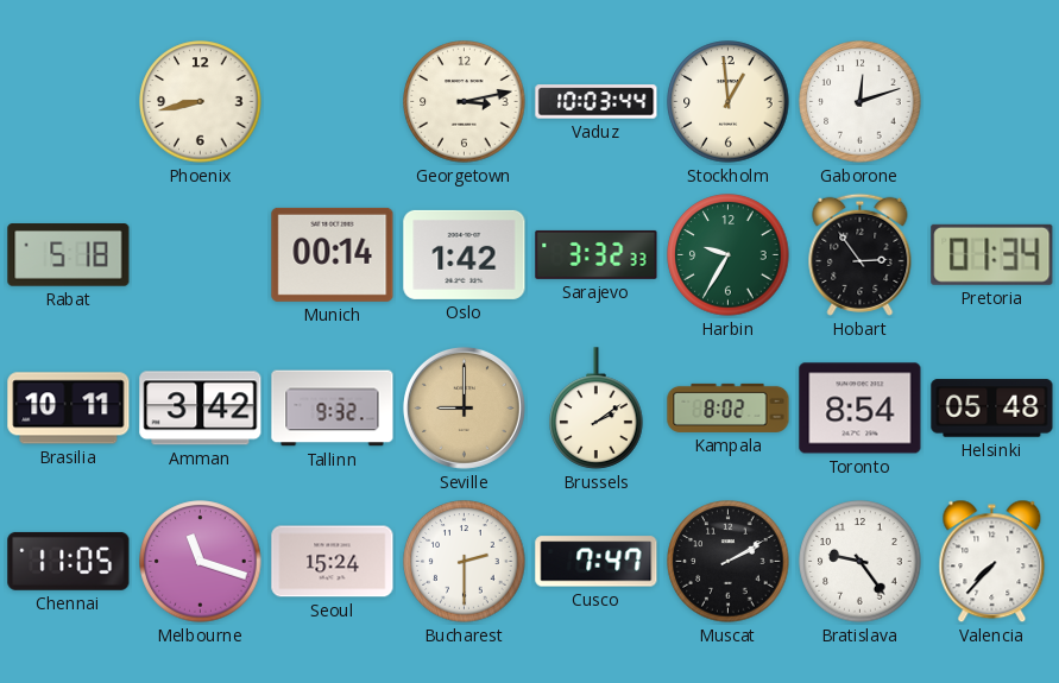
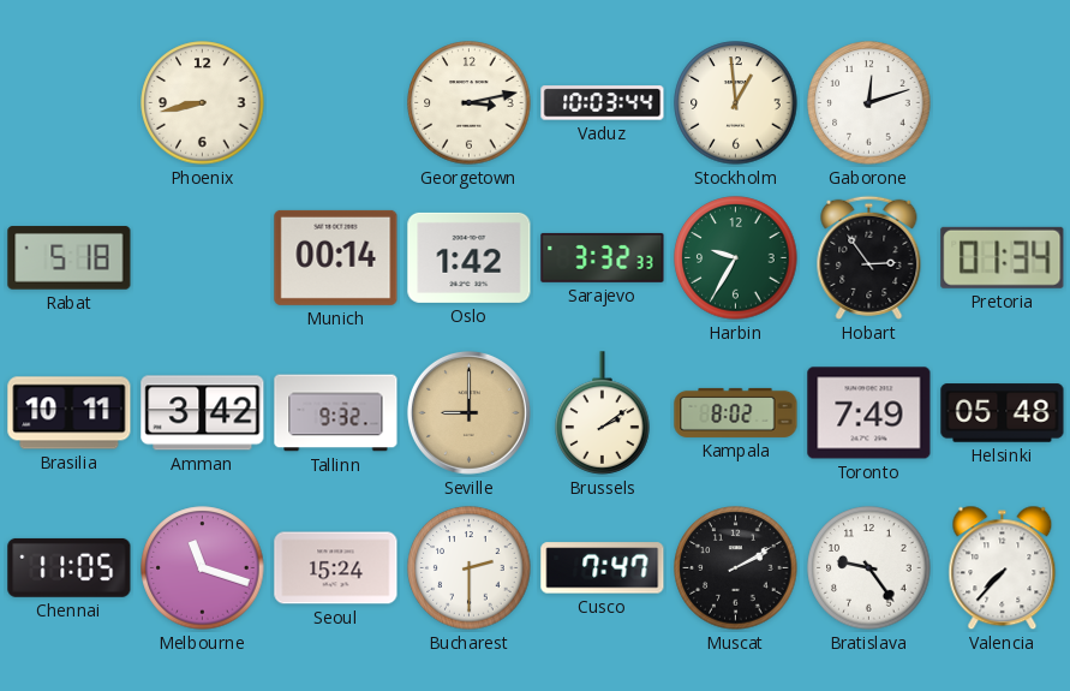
Toronto: 8:54 -> 7:49 (869, 413)
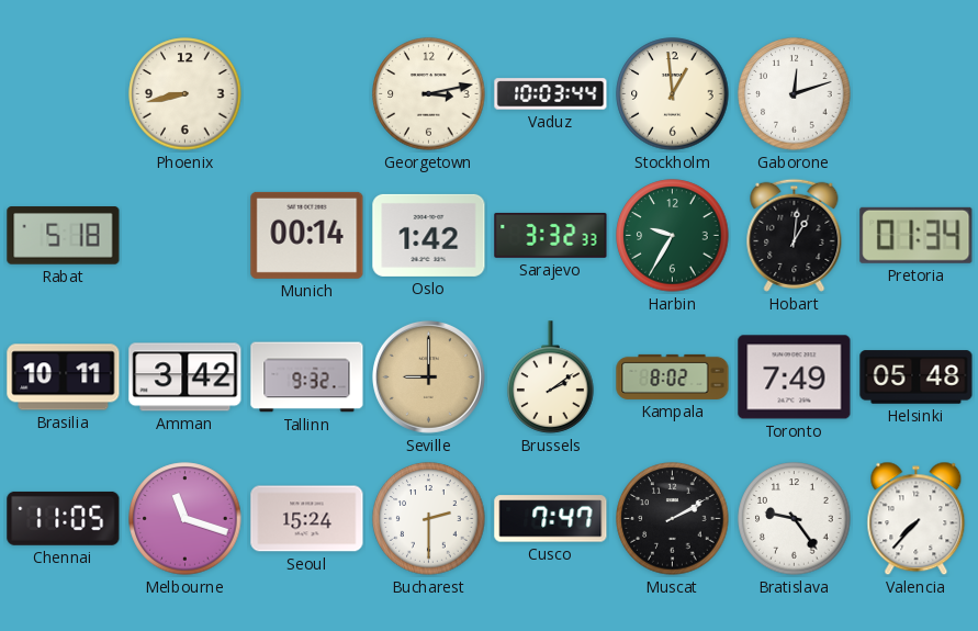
Hobart: 2:54 -> 1:01 (795, 235)
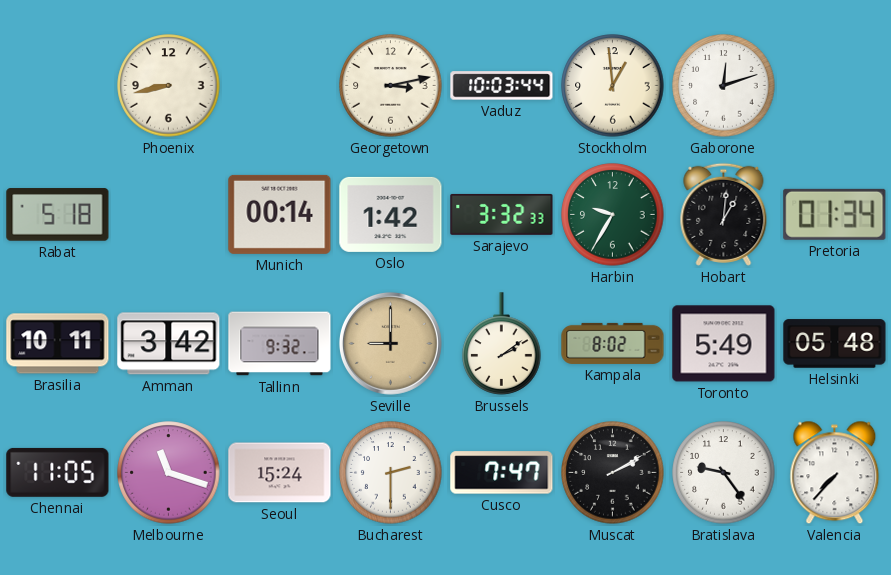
Toronto: 7:49 -> 5:49 (724, 344)
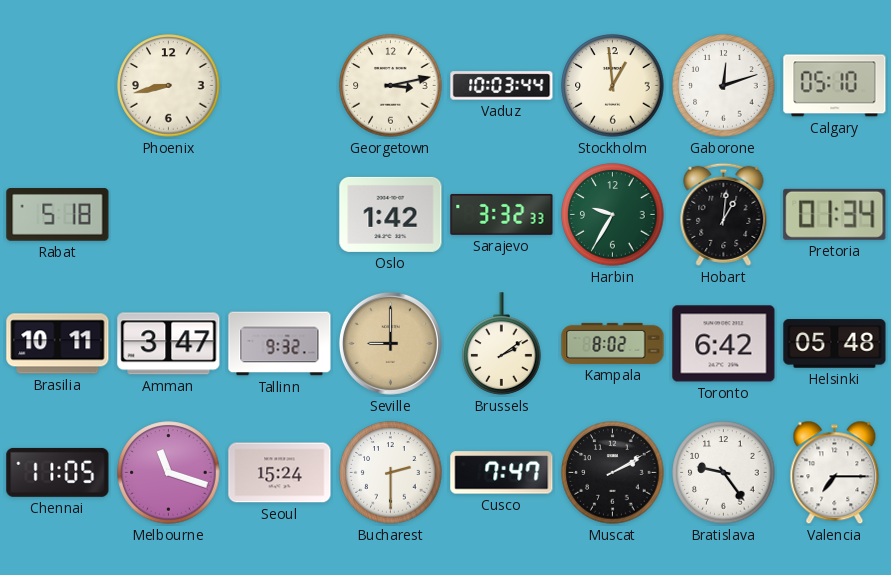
Calgary: none -> 05:10 (835, 86)
Munich: 00:14 -> none (280, 214)
Amman: 3:42 -> 3:47 (169, 344)
Toronto: 5:49 -> 6:42 (724, 344)
Valencia: 7:37 -> 7:15 (835, 473)
